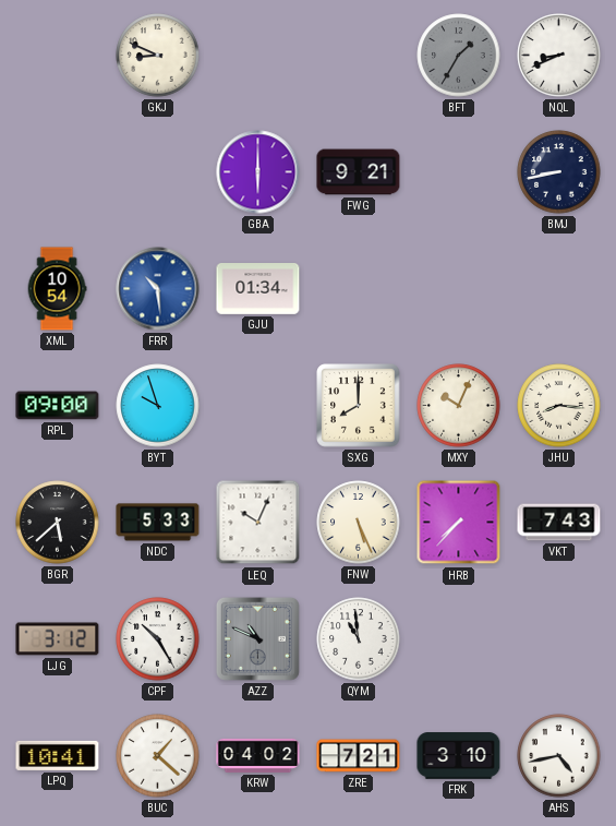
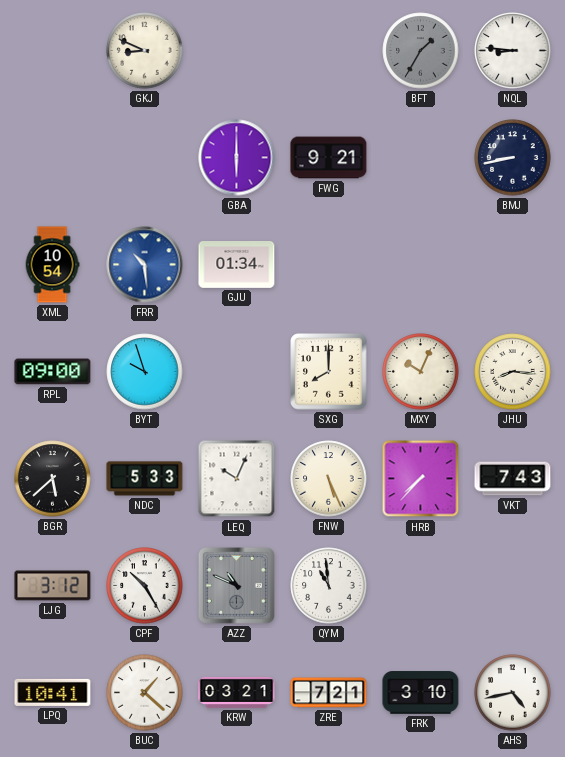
NQL: 8:41 -> 8:46 (513, 51)
KRW: 04:02 -> 03:21 (237, 692)
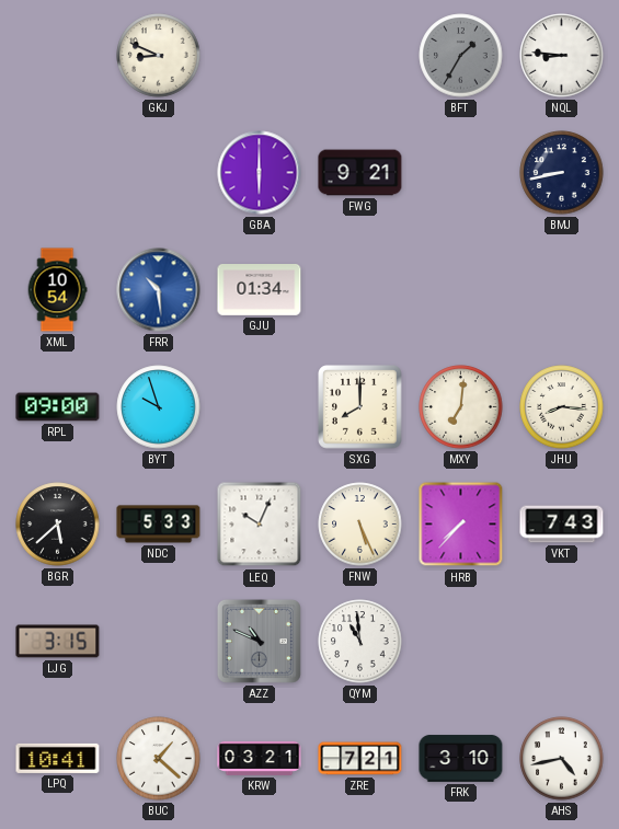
MXY: 10:04 -> 7:01 (461, 407)
LJG: 3:12 -> 3:15 (58, 642)
CPF: 10:25 -> none (145, 586)
